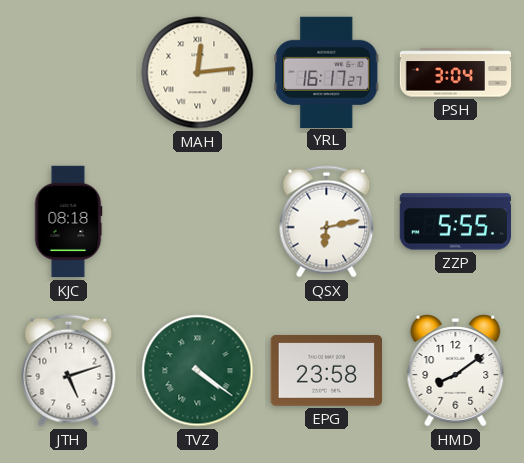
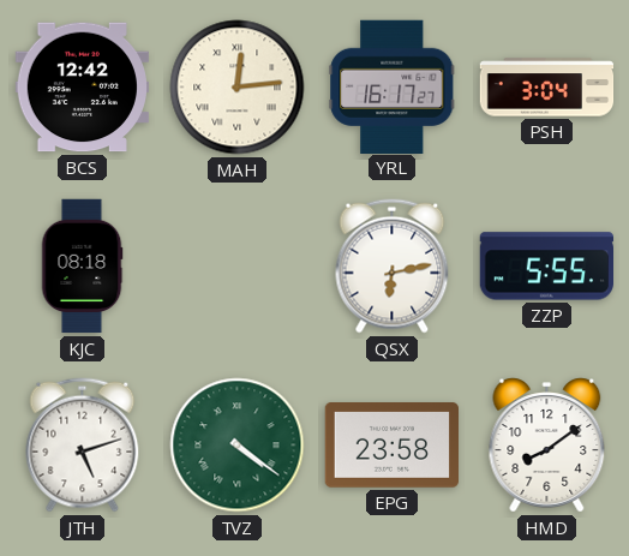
BCS: none -> 12:42 (82, 88)
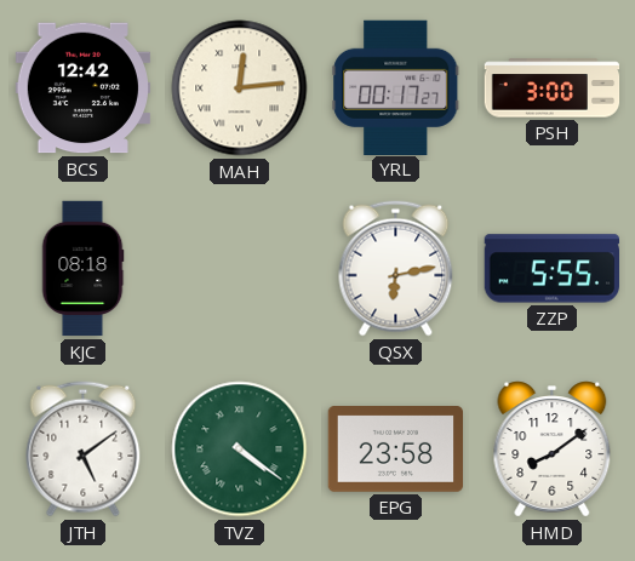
YRL: 16:17 -> 00:17 (396, 87)
PSH: 3:04 -> 3:00 (553, 88)
JTH: 5:12 -> 5:09 (84, 450)
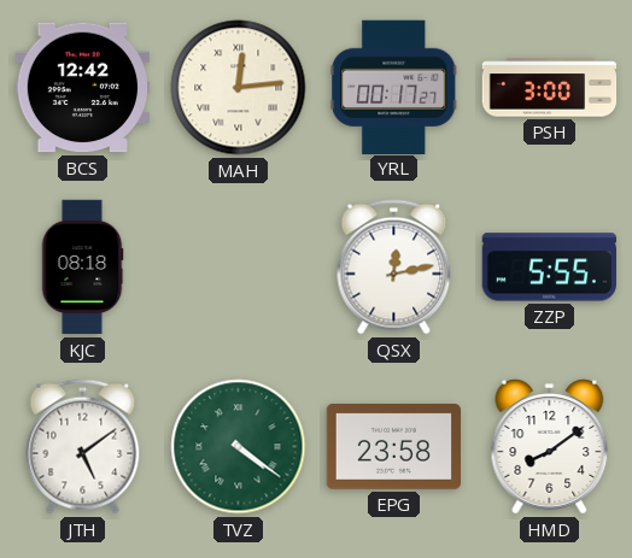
QSX: 6:13 -> 12:13 (394, 268)
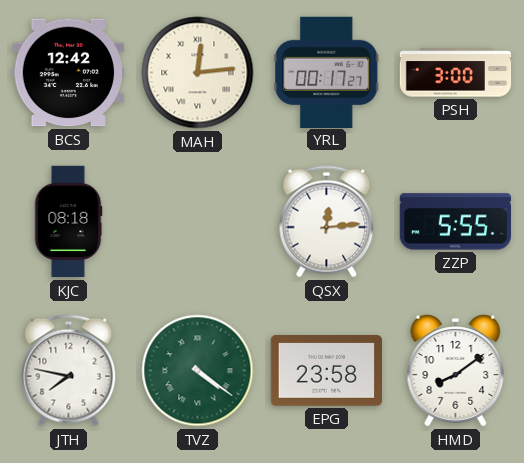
QSX: 12:13 -> 12:14 (327, 222)
JTH: 5:09 -> 7:47 (69, 371)
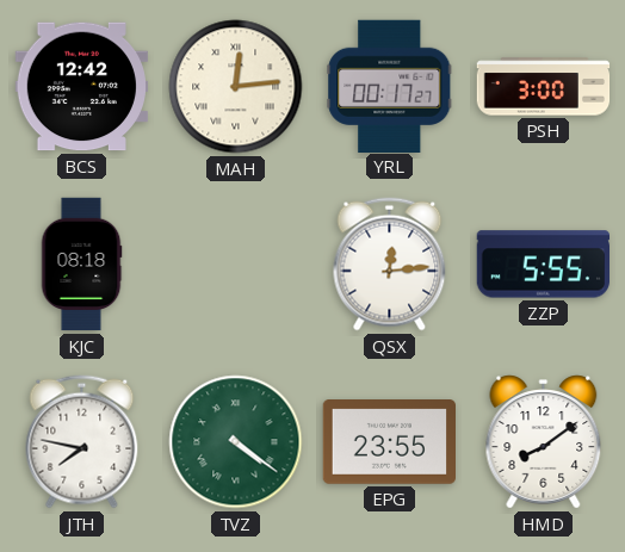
EPG: 23:58 -> 23:55 (389, 442)
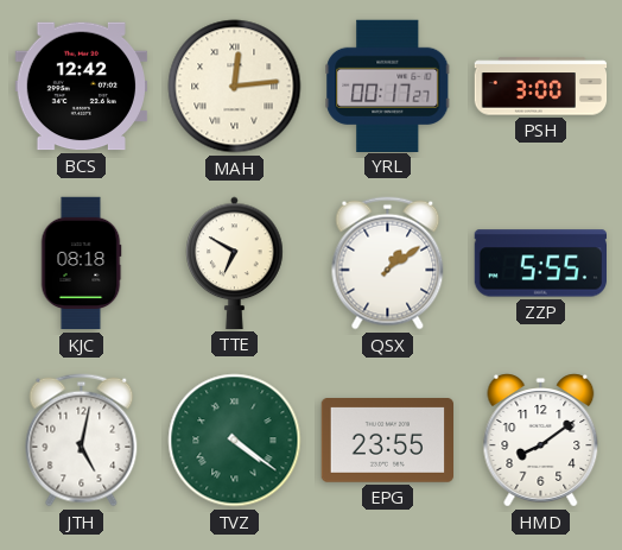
TTE: none -> 6:50 (235, 263)
QSX: 12:14 -> 1:09 (388, 264)
JTH: 7:47 -> 5:02 (82, 441)
